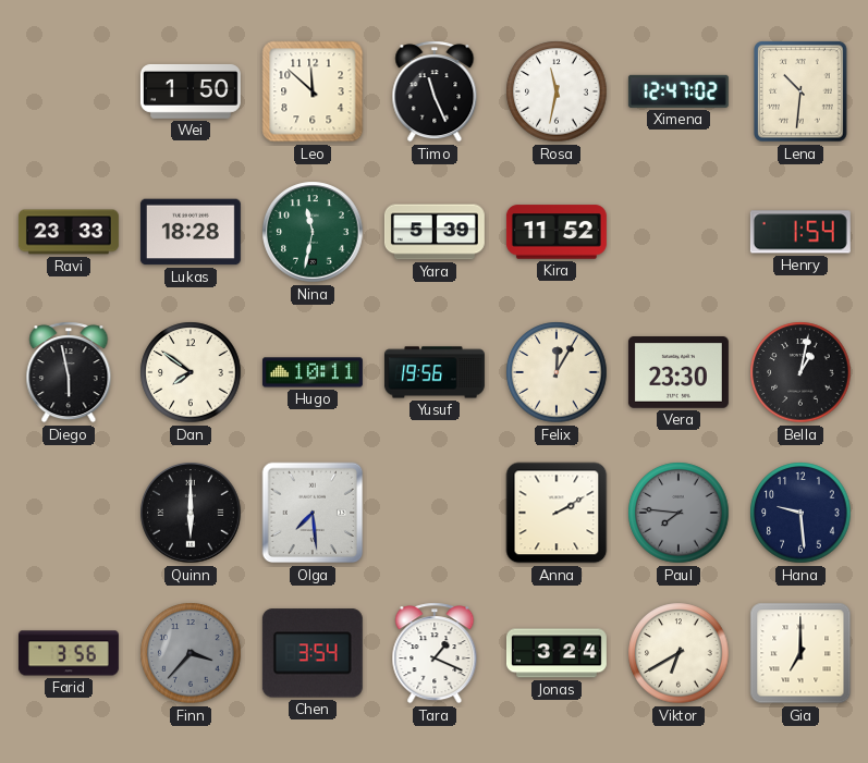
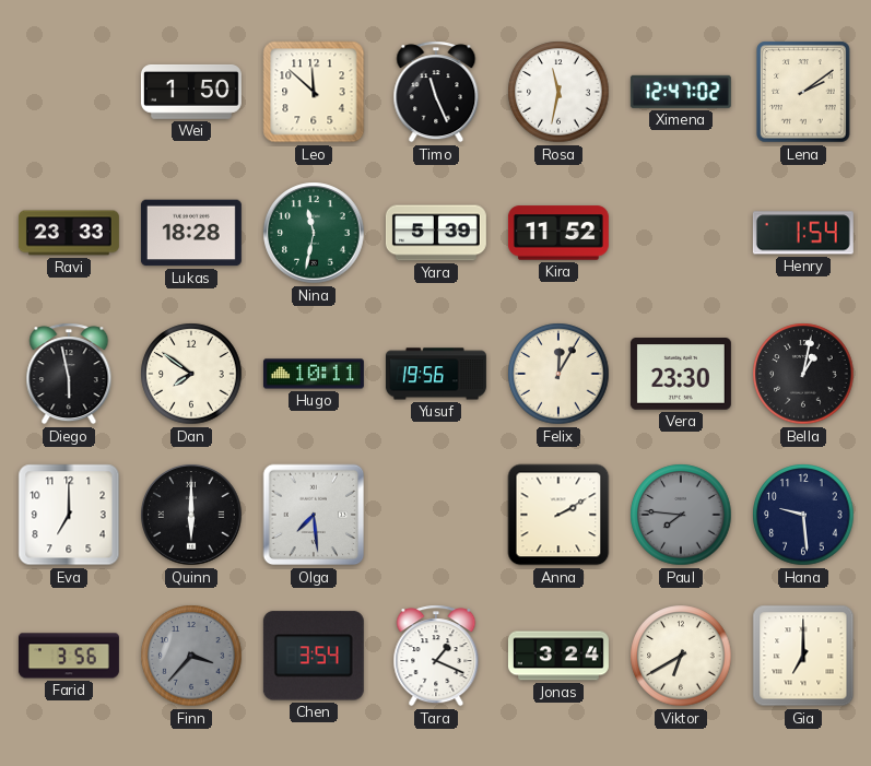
Lena: 10:31 -> 2:09 (803, 92)
Eva: none -> 7:00 (69, 515)
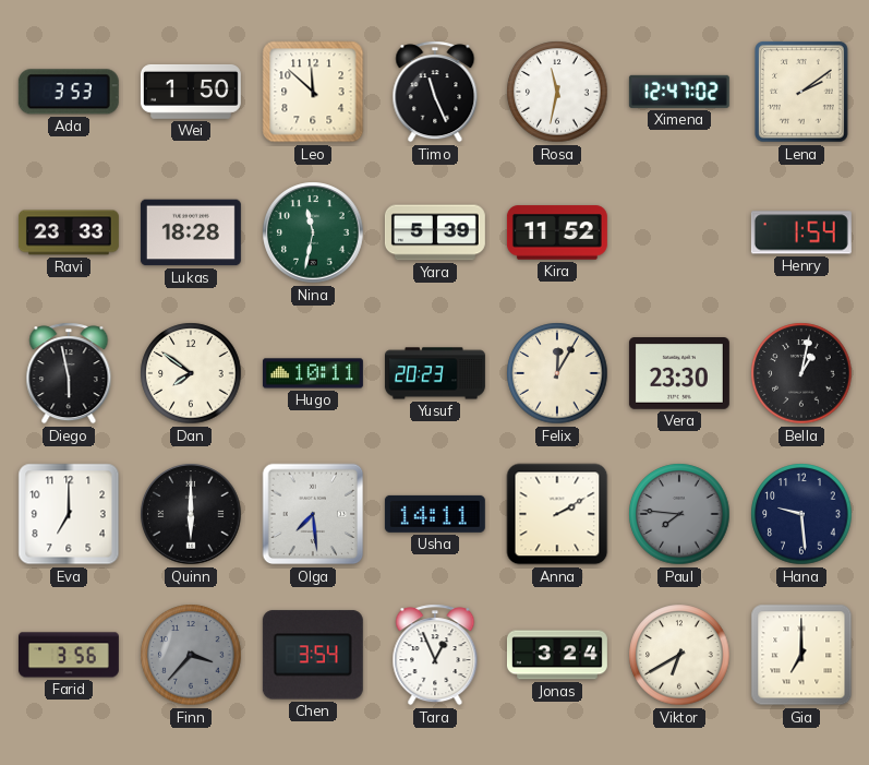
Ada: none -> 3:53 (69, 92)
Yusuf: 19:56 -> 20:23 (435, 373)
Usha: none -> 14:11 (435, 514)
Tara: 1:19 -> 12:56 (435, 655)
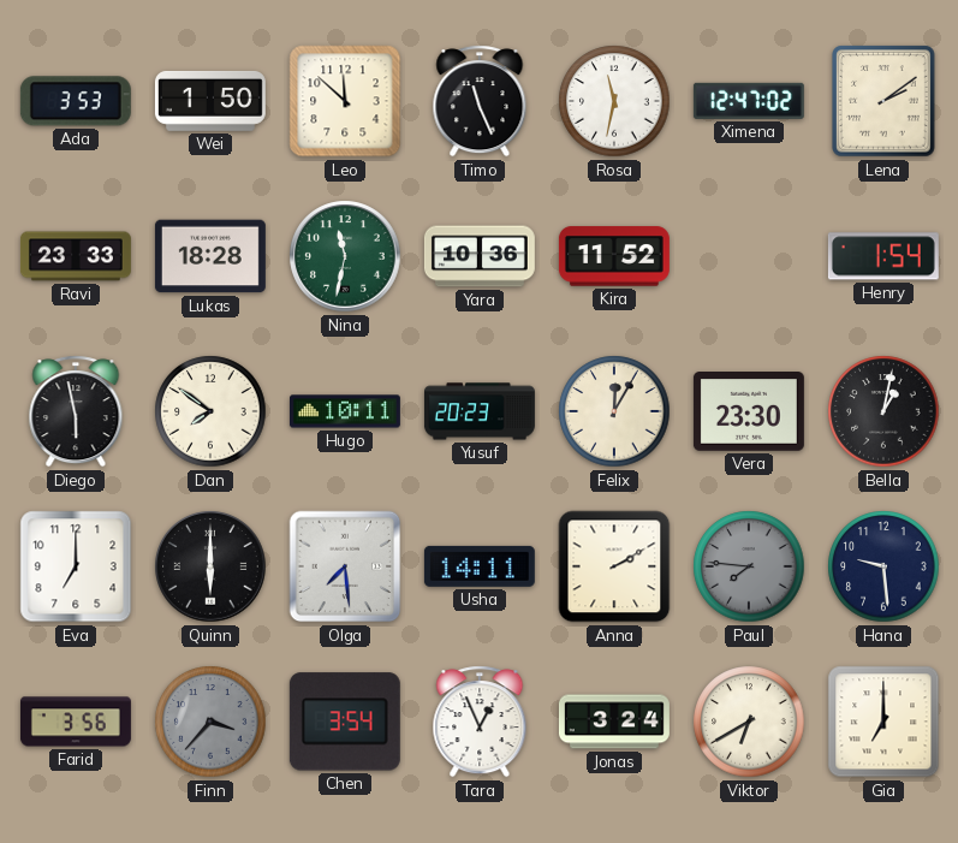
Yara: 5:39 -> 10:36 (480, 256)
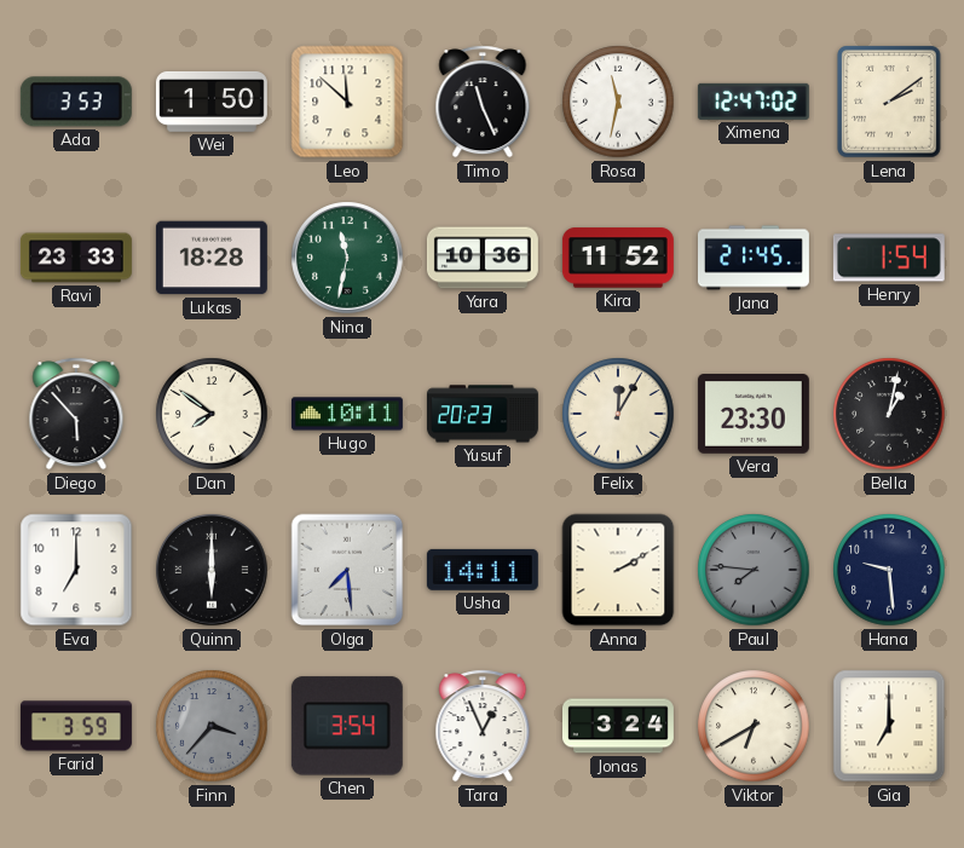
Jana: none -> 21:45 (754, 258)
Diego: 5:58 -> 5:53 (76, 414)
Farid: 3:56 -> 3:59 (76, 726)
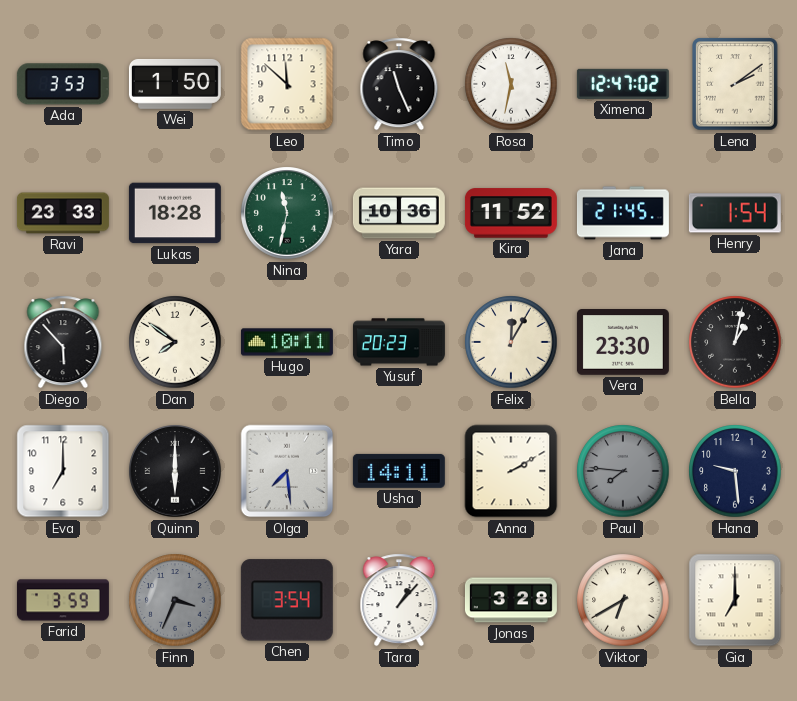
Finn: 3:37 -> 3:34 (175, 600)
Tara: 12:56 -> 1:07 (399, 600)
Jonas: 3:24 -> 3:28 (511, 600)
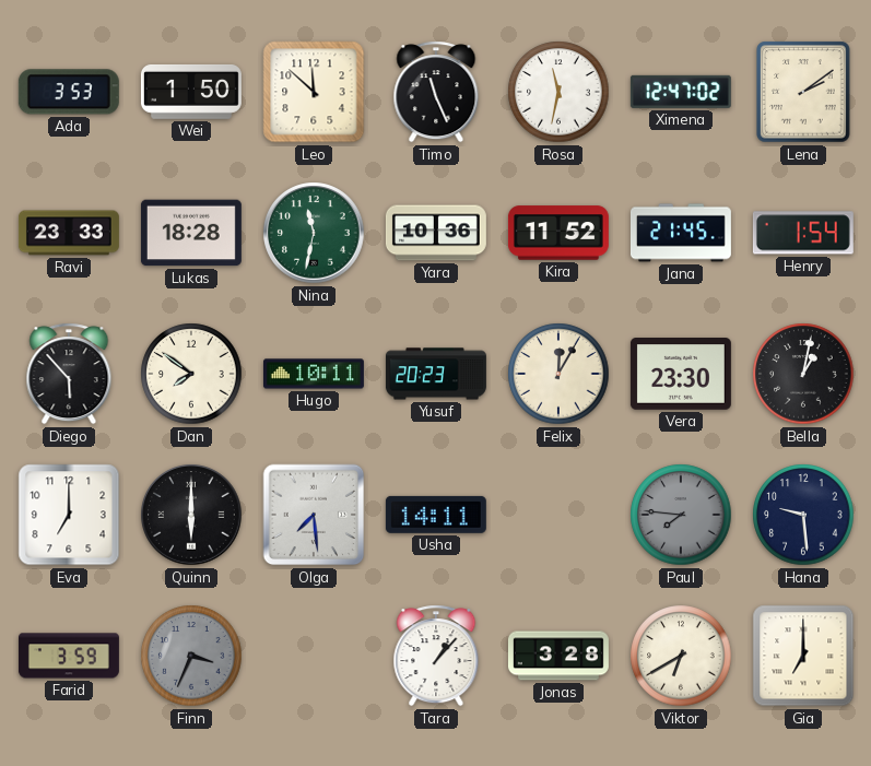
Anna: 2:10 -> none (511, 471)
Chen: 3:54 -> none (287, 600)
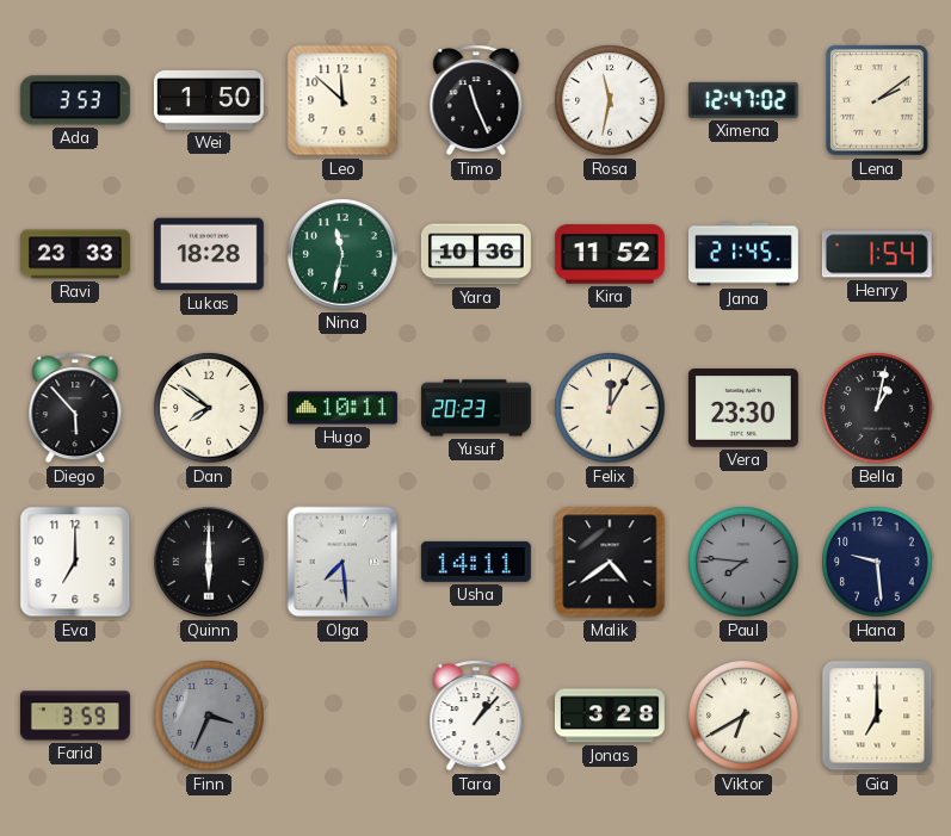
Malik: none -> 4:39 (610, 562)
